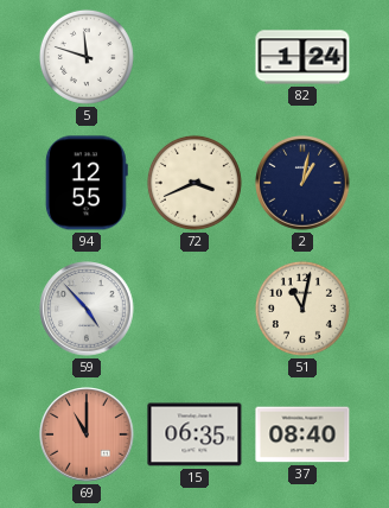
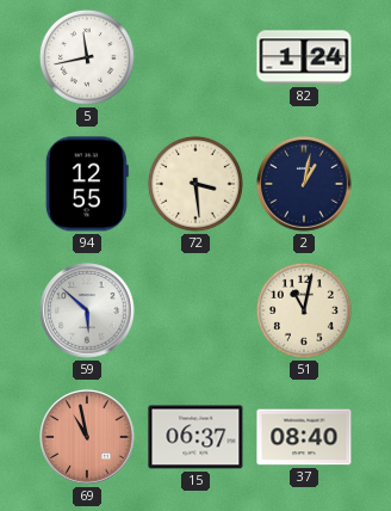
5: 11:48 -> 11:43 (87, 57)
72: 3:41 -> 3:29 (195, 184)
59: 4:53 -> 5:52 (87, 310)
69: 11:00 -> 10:58 (87, 437)
15: 06:35 -> 06:37 (195, 437)
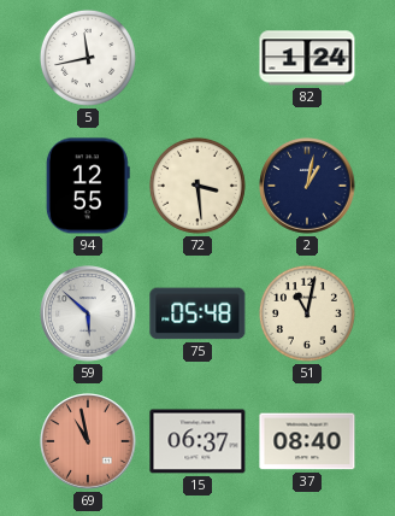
75: none -> 05:48 (197, 313)
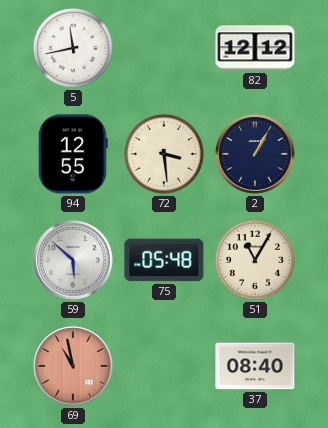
82: 1:24 -> 12:12 (255, 48)
2: 1:02 -> 1:05 (255, 154)
51: 11:02 -> 11:05 (255, 260)
15: 06:37 -> none (197, 441)
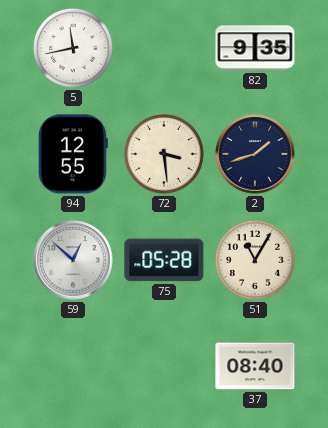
82: 12:12 -> 9:35 (255, 48)
2: 1:05 -> 1:42 (255, 154)
59: 5:52 -> 12:52 (73, 260)
75: 05:48 -> 05:28 (164, 260)
69: 10:58 -> none (73, 366)
